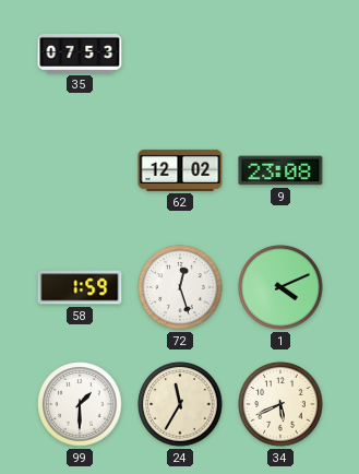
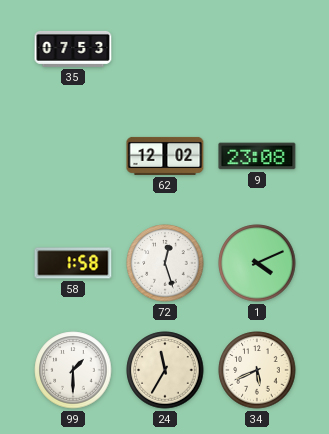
58: 1:59 -> 1:58 (73, 263)
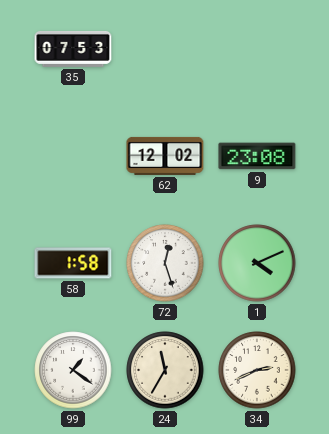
99: 1:30 -> 1:21 (73, 370)
34: 5:41 -> 2:41 (257, 370)
